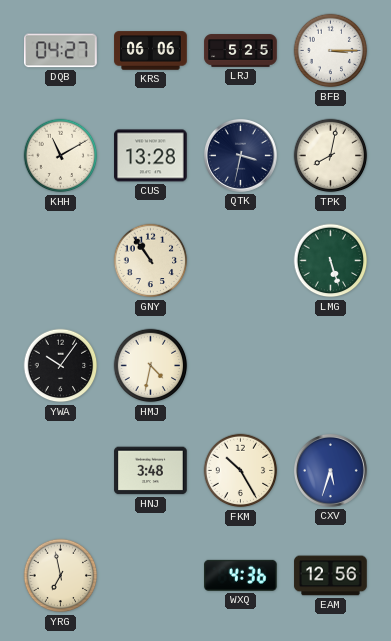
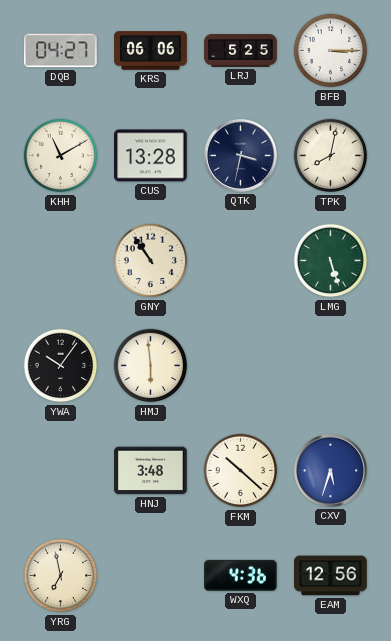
HMJ: 4:32 -> 5:59 (151, 366)
FKM: 10:25 -> 10:22 (241, 471)
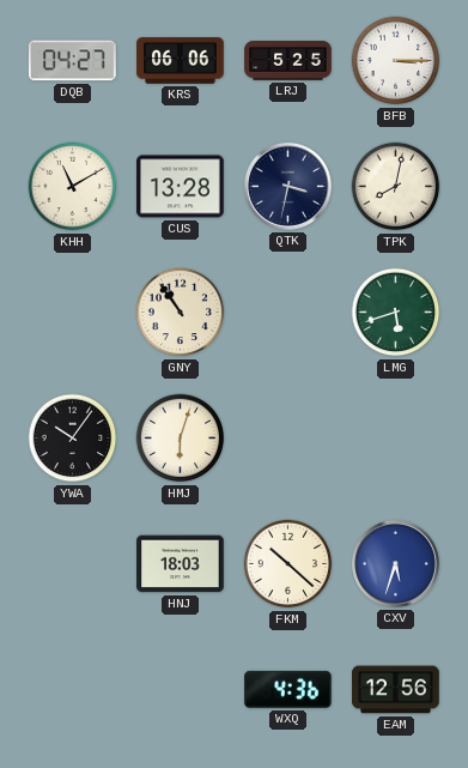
LMG: 5:27 -> 5:42 (396, 313)
HMJ: 5:59 -> 6:03 (181, 439)
HNJ: 3:48 -> 18:03 (181, 564)
YRG: 6:58 -> none (61, 576)
